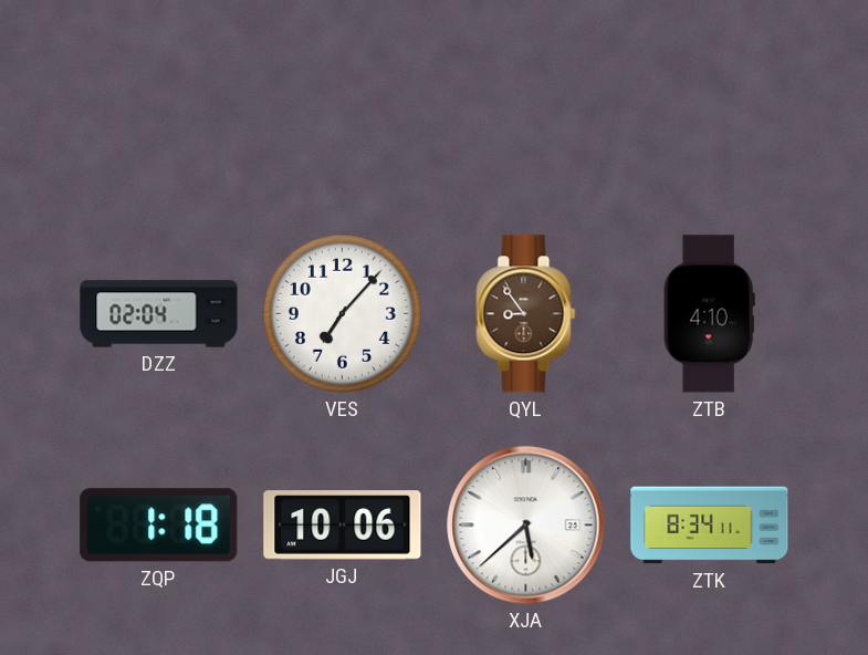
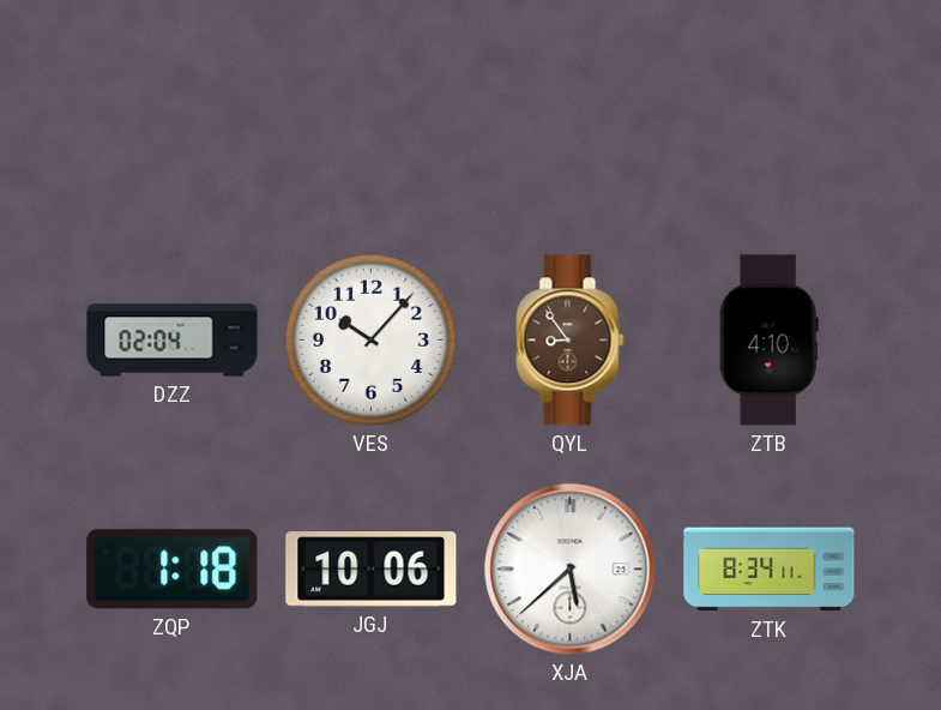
VES: 7:07 -> 10:07 (370, 339)
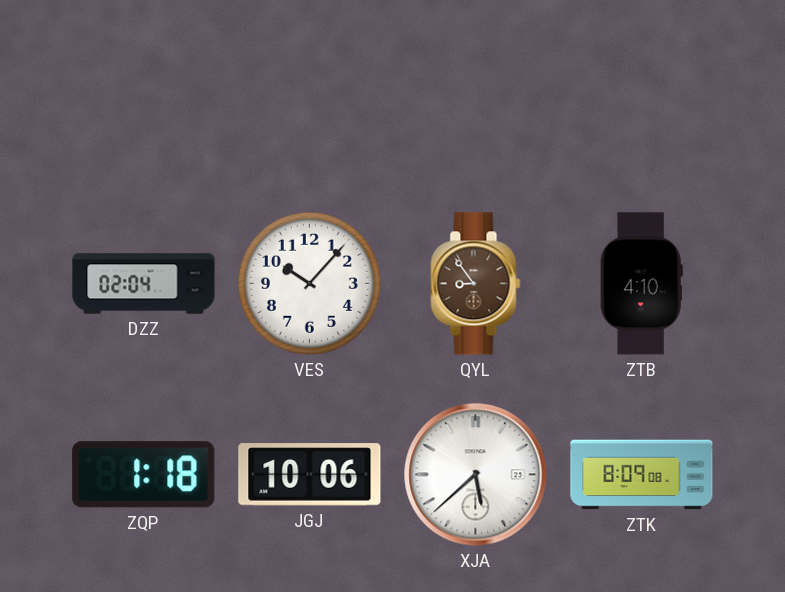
ZTK: 8:34 -> 8:09 (642, 475)
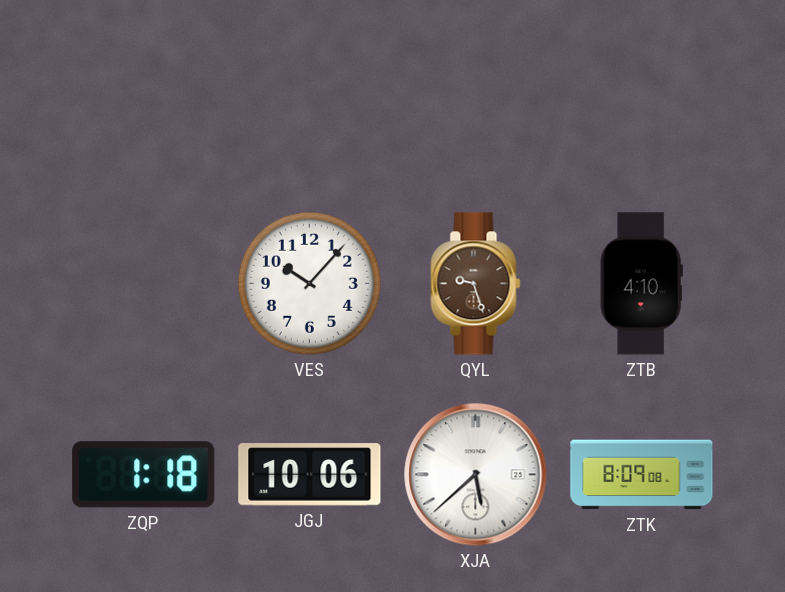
DZZ: 02:04 -> none (144, 284)
QYL: 8:54 -> 9:27 (476, 284)
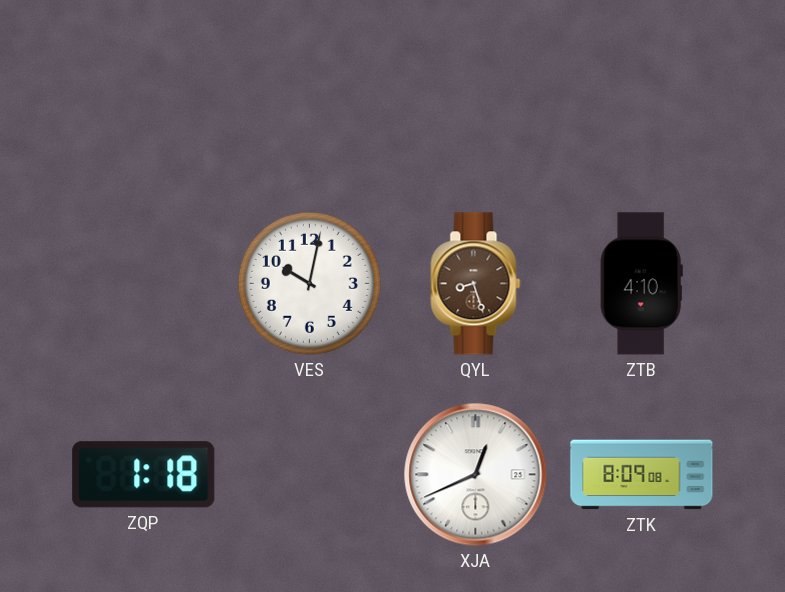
VES: 10:07 -> 10:02 (309, 283)
QYL: 9:27 -> 8:27 (476, 284)
JGJ: 10:06 -> none (310, 475)
XJA: 5:38 -> 12:41 (476, 475)
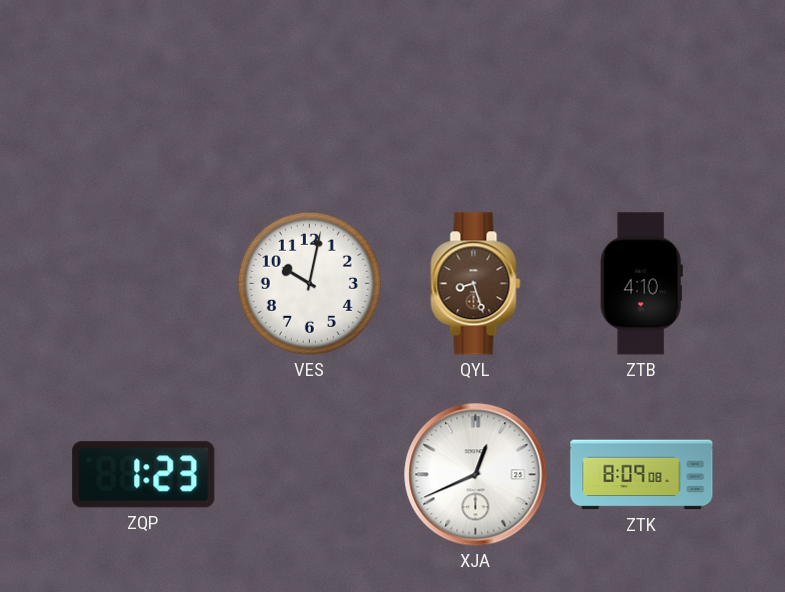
ZQP: 1:18 -> 1:23 (144, 475)
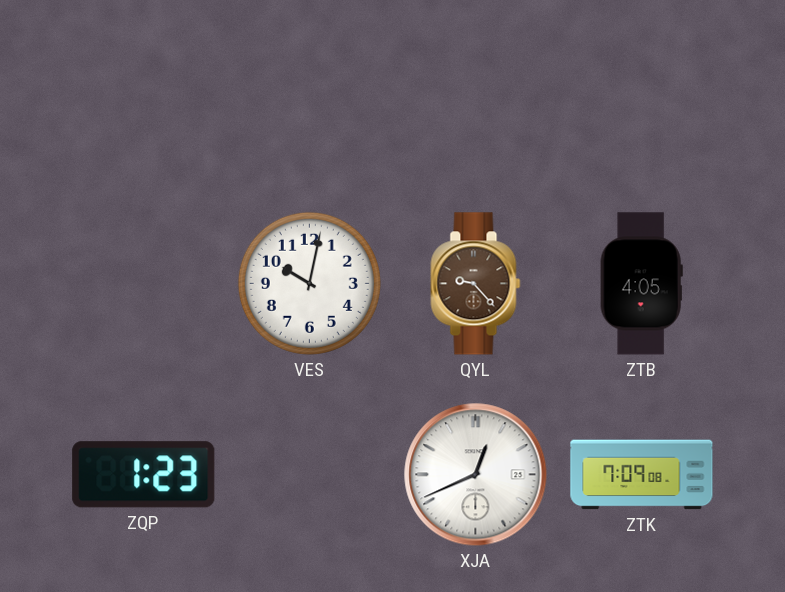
QYL: 8:27 -> 9:23 (476, 284)
ZTB: 4:10 -> 4:05 (641, 284)
ZTK: 8:09 -> 7:09 (642, 475)
